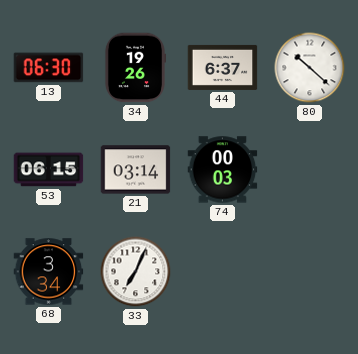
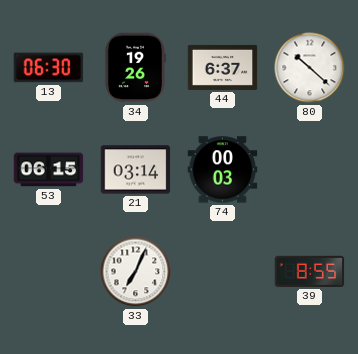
68: 3:34 -> none (49, 272)
39: none -> 8:55 (310, 271)
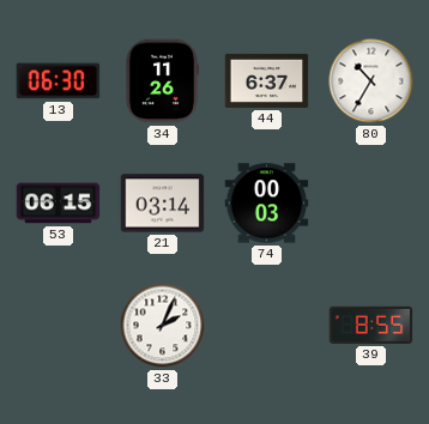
34: 19:26 -> 11:26 (161, 81)
80: 10:22 -> 10:35 (371, 81)
33: 7:04 -> 2:04 (163, 326)
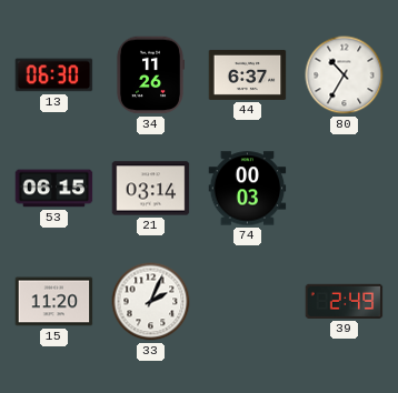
15: none -> 11:20 (54, 302)
39: 8:55 -> 2:49 (345, 301)
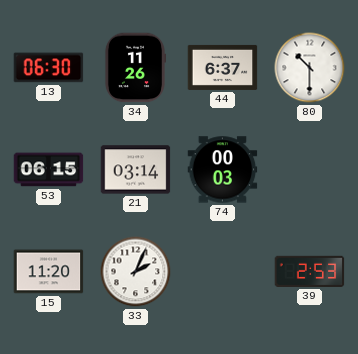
80: 10:35 -> 10:30 (310, 68)
39: 2:49 -> 2:53 (310, 271)
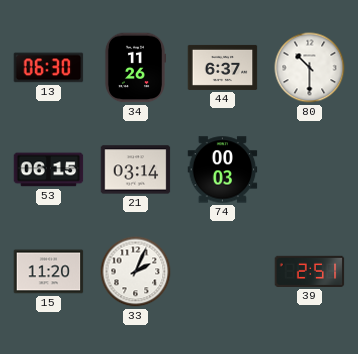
39: 2:53 -> 2:51 (310, 271)
